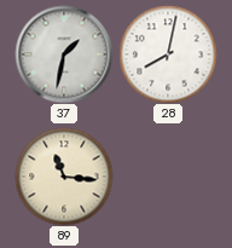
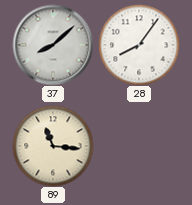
37: 1:32 -> 8:08 (53, 45)
28: 8:02 -> 8:06 (139, 45)
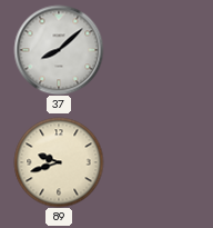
28: 8:06 -> none (139, 45)
89: 11:16 -> 9:42 (59, 162)
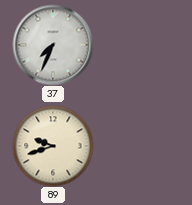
37: 8:08 -> 7:34 (53, 45)
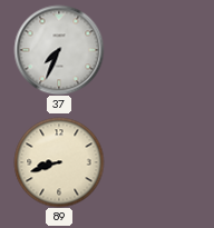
89: 9:42 -> 8:42 (59, 162)
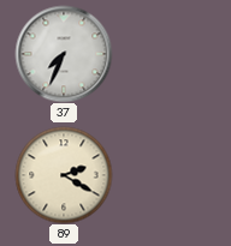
89: 8:42 -> 2:20 (64, 175)
